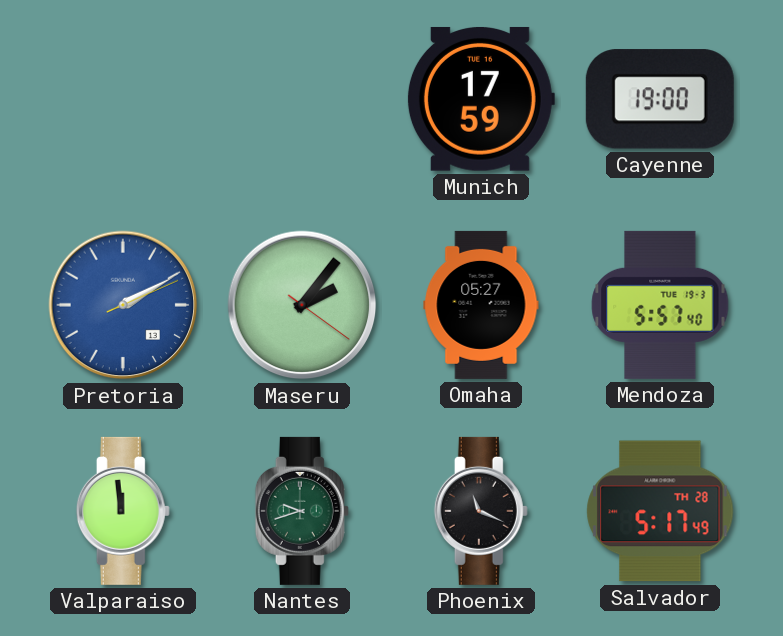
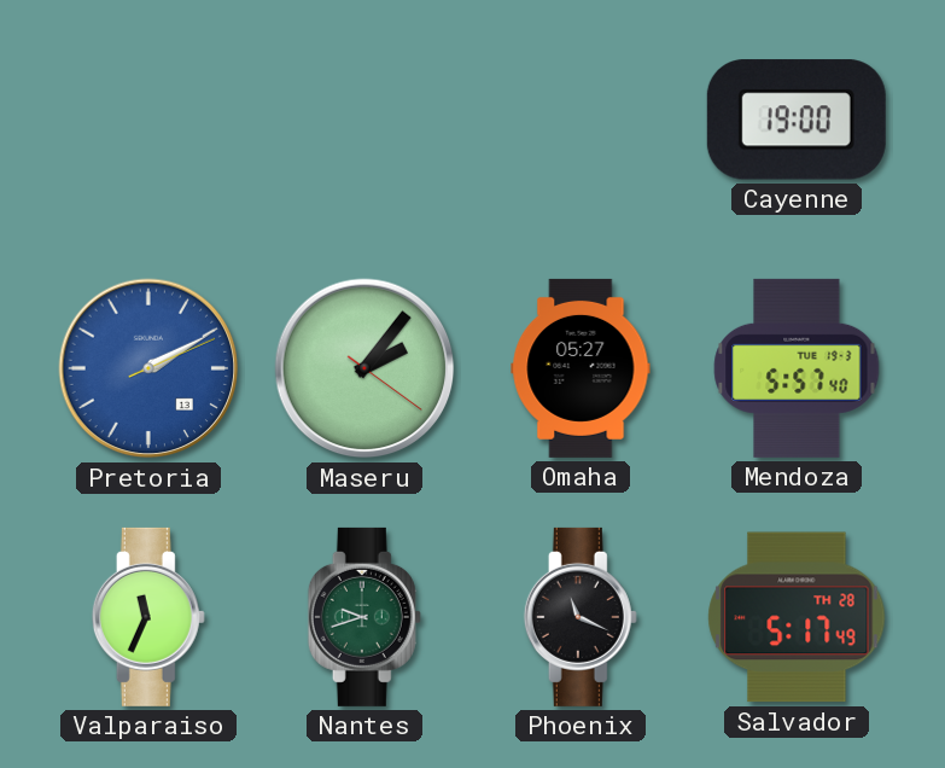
Munich: 17:59 -> none (480, 99)
Valparaiso: 11:59 -> 11:34 (148, 617)
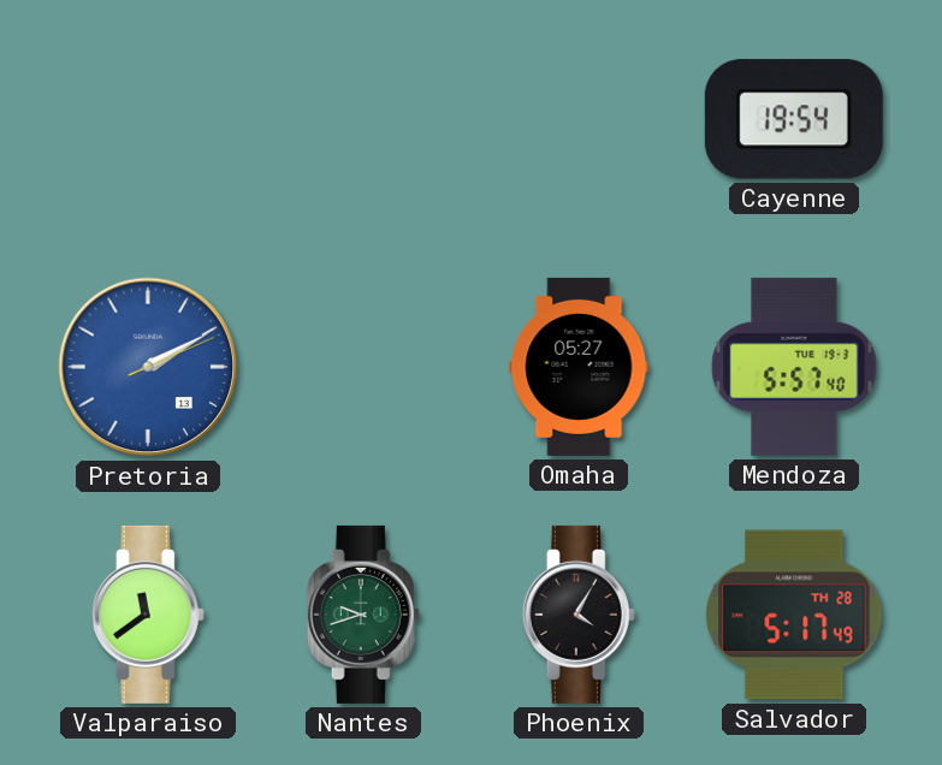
Cayenne: 19:00 -> 19:54 (794, 119)
Maseru: 2:06 -> none (364, 368)
Valparaiso: 11:34 -> 11:39 (148, 615)
Phoenix: 11:19 -> 4:05 (579, 615)
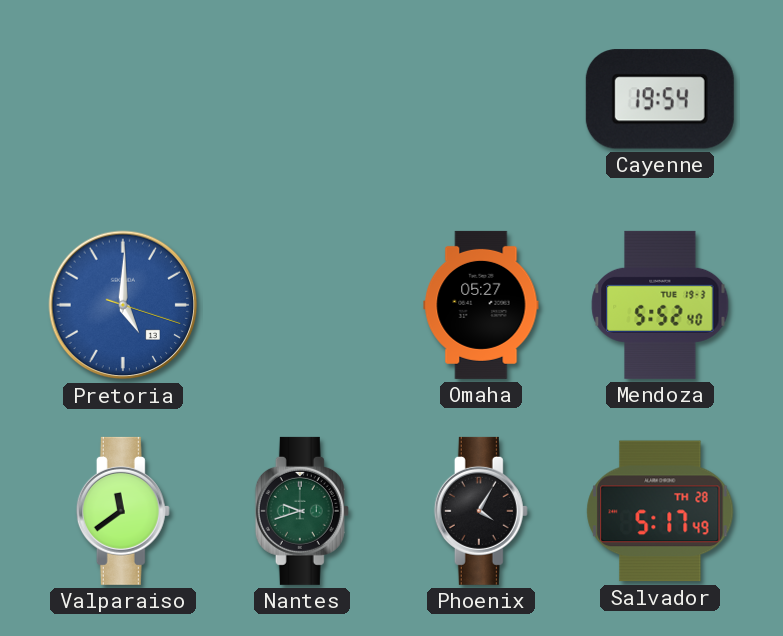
Pretoria: 2:10 -> 5:00 (123, 305)
Mendoza: 5:57 -> 5:52 (660, 305)
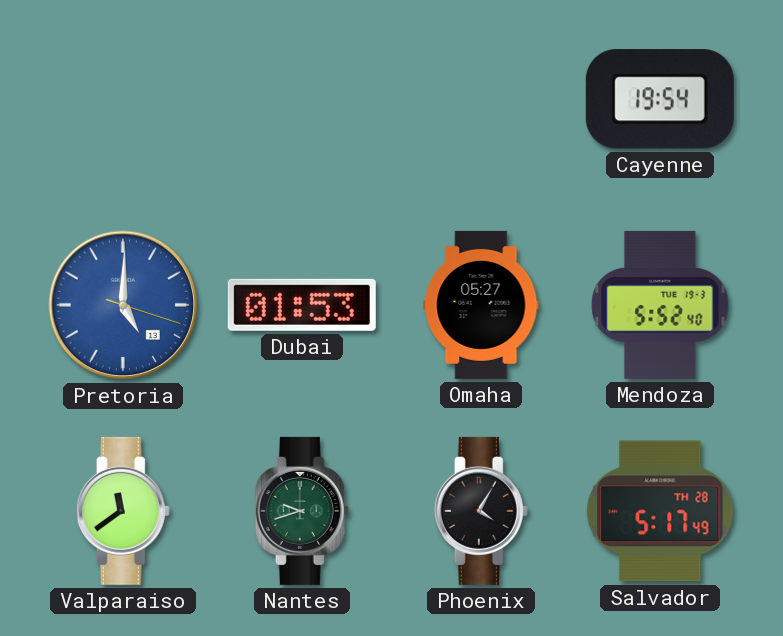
Dubai: none -> 01:53 (302, 305)
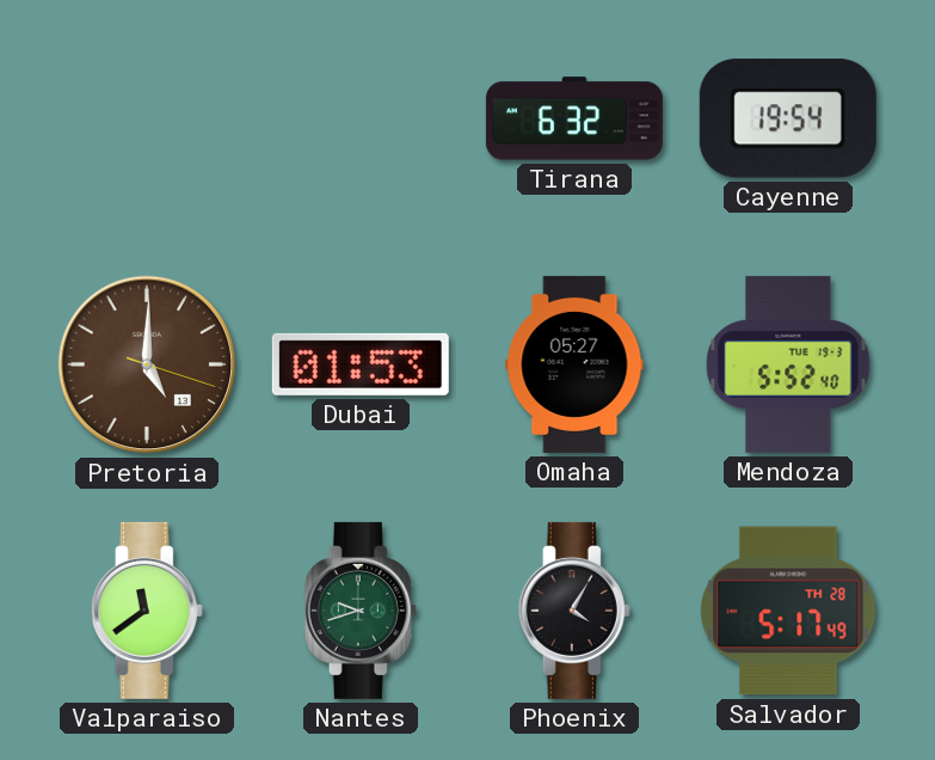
Tirana: none -> 6:32 (574, 118)
Pretoria dial: blue -> brown (147, 364)
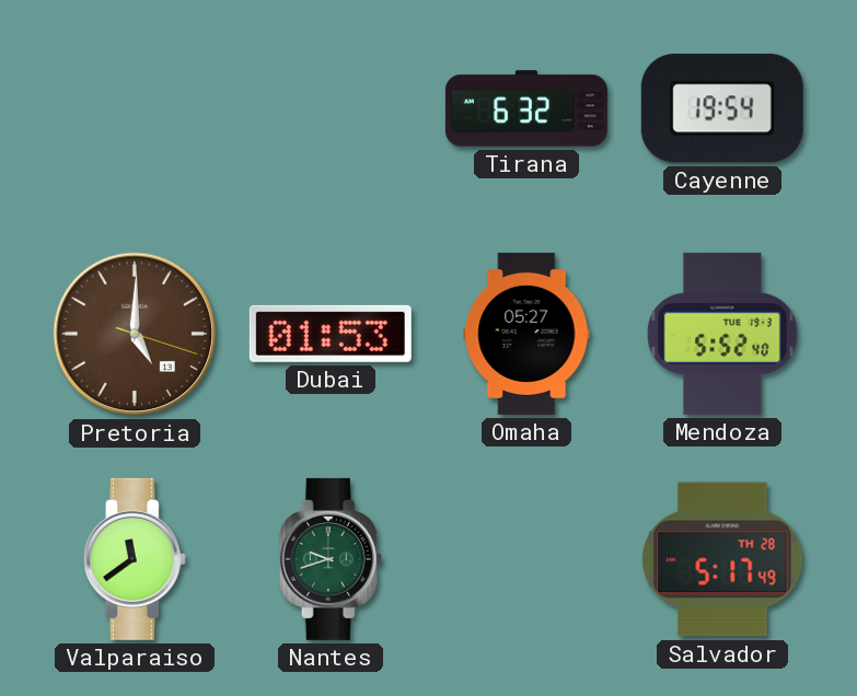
Phoenix: 4:05 -> none (574, 611)
